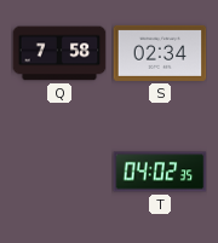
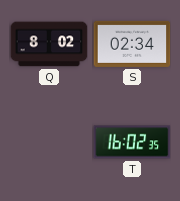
Q: 7:58 -> 8:02 (49, 44)
T: 04:02 -> 16:02 (132, 142)
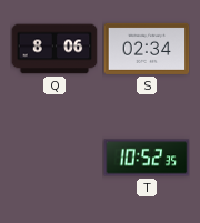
Q: 8:02 -> 8:06 (54, 49)
T: 16:02 -> 10:52 (147, 158)
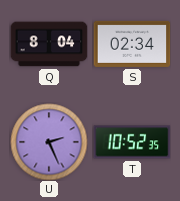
Q: 8:06 -> 8:04 (49, 44)
U: none -> 2:26 (49, 142)
